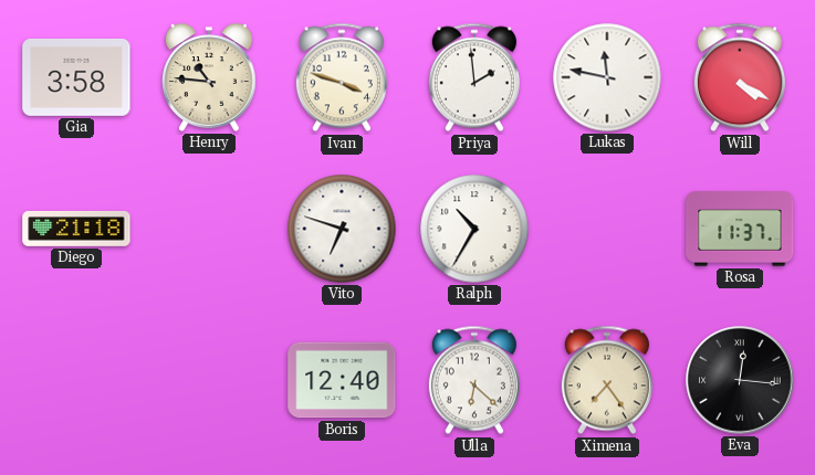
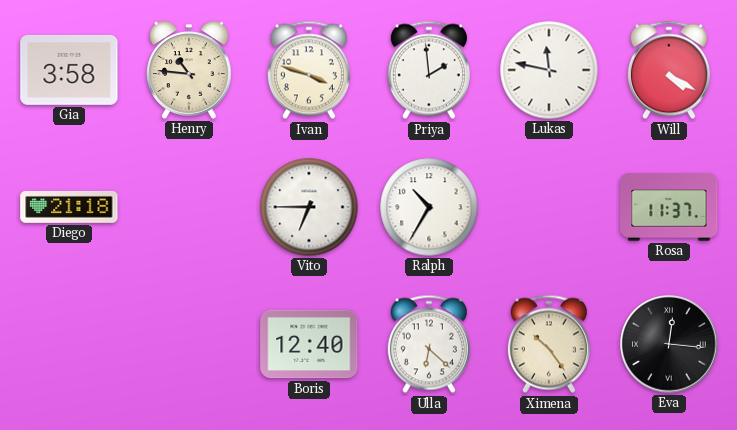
Vito: 6:48 -> 6:45 (309, 207)
Ximena: 7:24 -> 10:24 (549, 344)
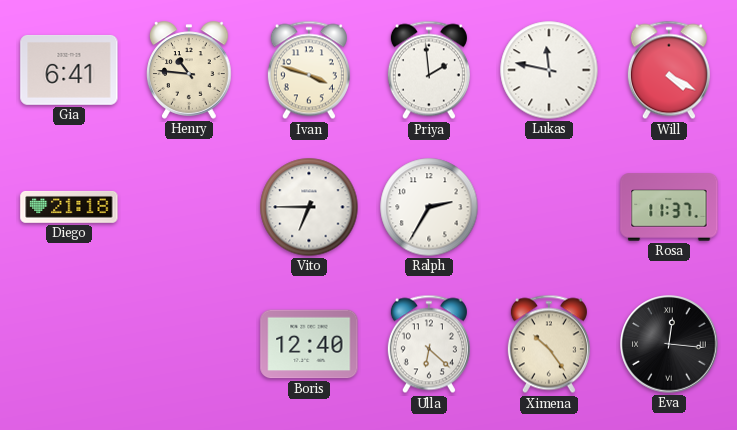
Gia: 3:58 -> 6:41 (69, 70)
Ralph: 10:35 -> 2:35 (429, 207)
